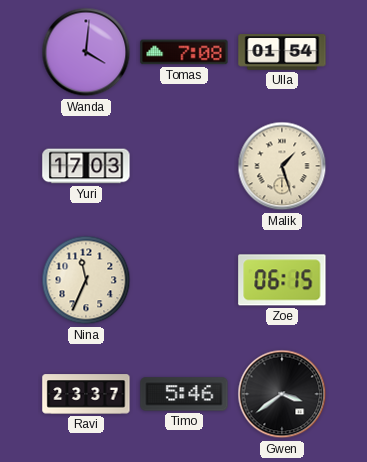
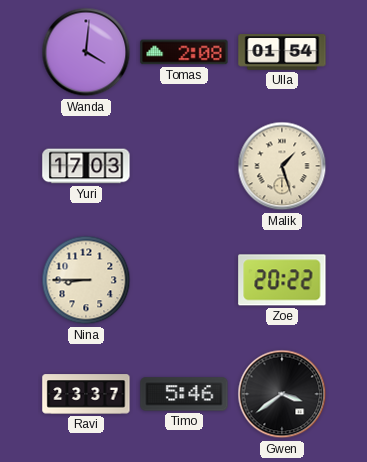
Tomas: 7:08 -> 2:08 (184, 52)
Nina: 11:34 -> 8:45 (86, 280)
Zoe: 06:15 -> 20:22 (282, 280)
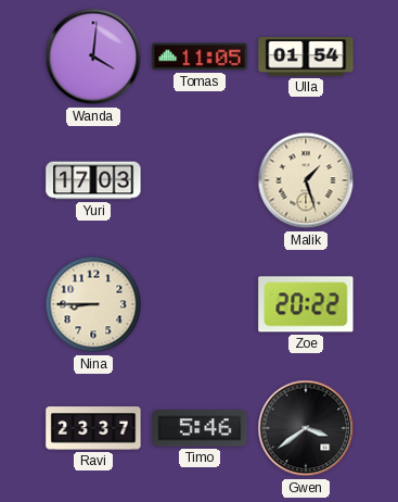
Tomas: 2:08 -> 11:05 (200, 57)
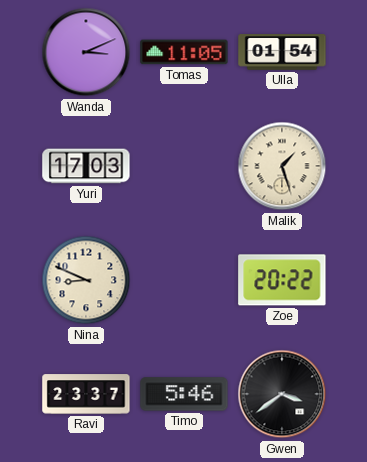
Wanda: 4:01 -> 3:11 (86, 52)
Nina: 8:45 -> 8:49 (86, 280)
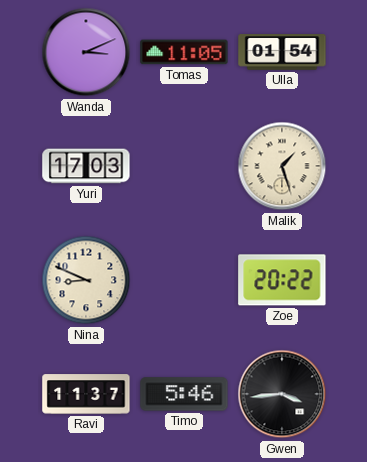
Ravi: 23:37 -> 11:37 (86, 394)
Gwen: 3:39 -> 3:44 (282, 394)
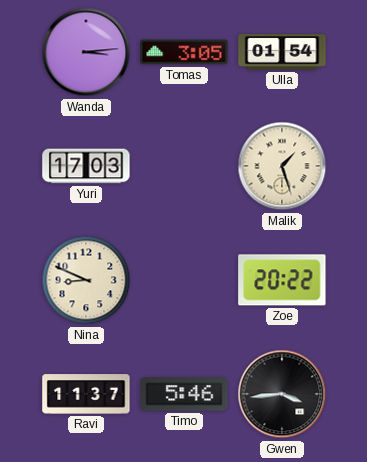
Wanda: 3:11 -> 3:14 (86, 52)
Tomas: 11:05 -> 3:05 (184, 52)
